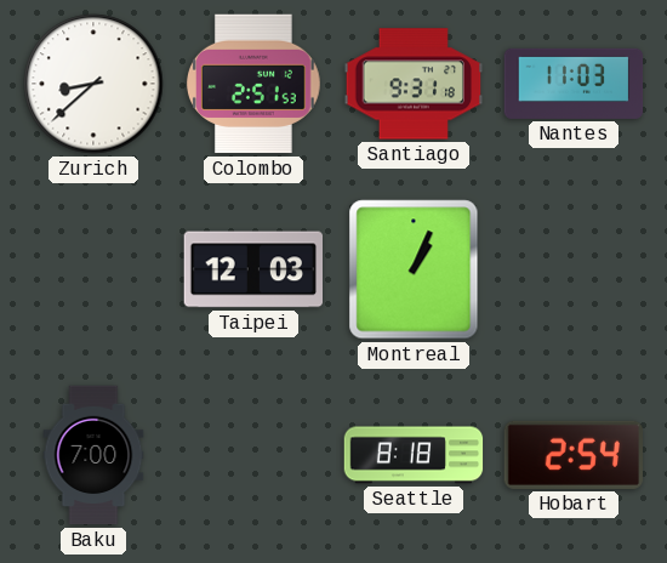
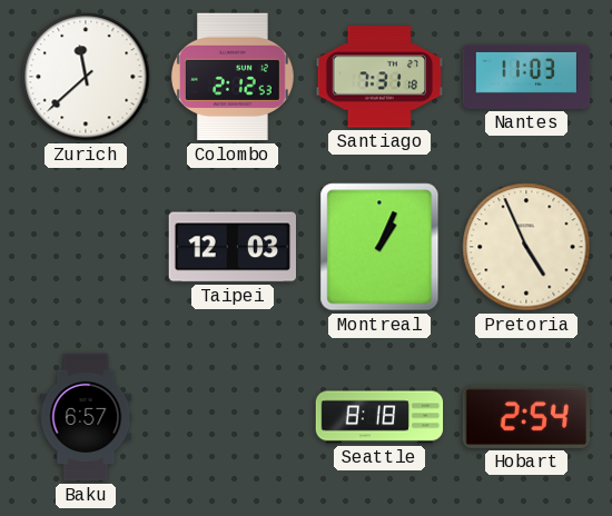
Zurich: 8:38 -> 11:38 (86, 77)
Colombo: 2:51 -> 2:12 (233, 77)
Santiago: 9:31 -> 7:31 (379, 77)
Pretoria: none -> 4:56 (526, 247)
Baku: 7:00 -> 6:57 (86, 417)
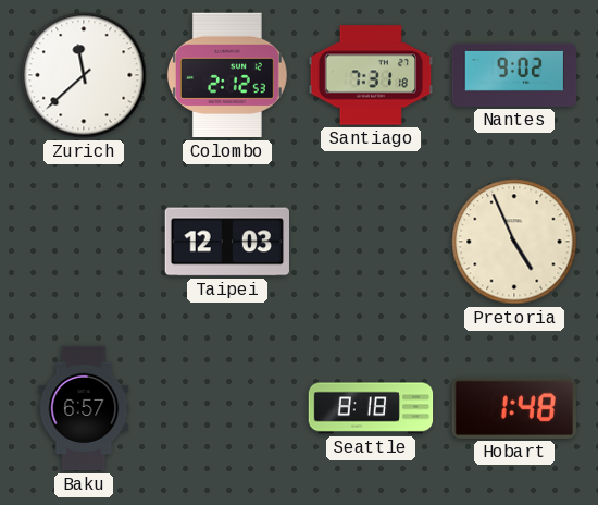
Nantes: 11:03 -> 9:02 (514, 75)
Montreal: 1:04 -> none (379, 247)
Hobart: 2:54 -> 1:48 (514, 408)
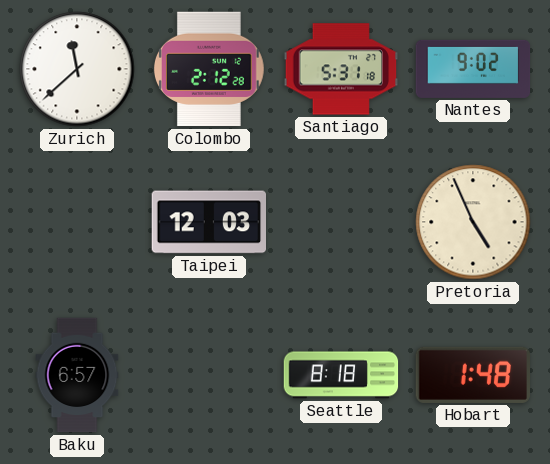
Colombo: 2:12:53 -> 2:12:28 (209, 69)
Santiago: 7:31 -> 5:31 (341, 69)
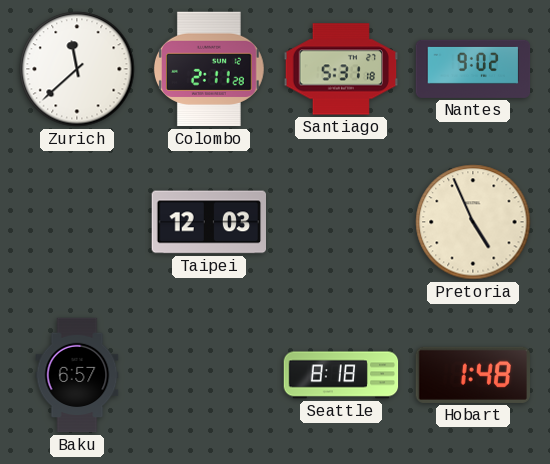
Colombo: 2:12 -> 2:11 (209, 69)
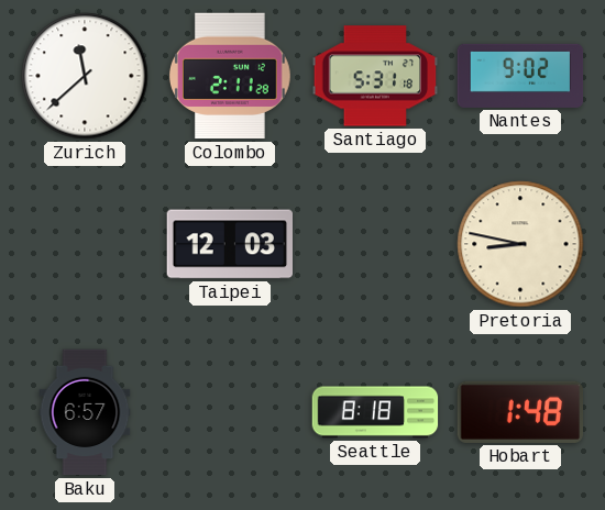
Pretoria: 4:56 -> 8:47 (520, 244)
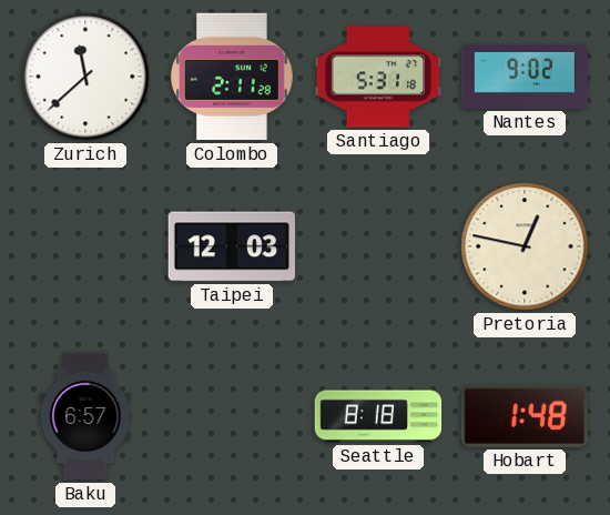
Pretoria: 8:47 -> 12:47 (525, 246)
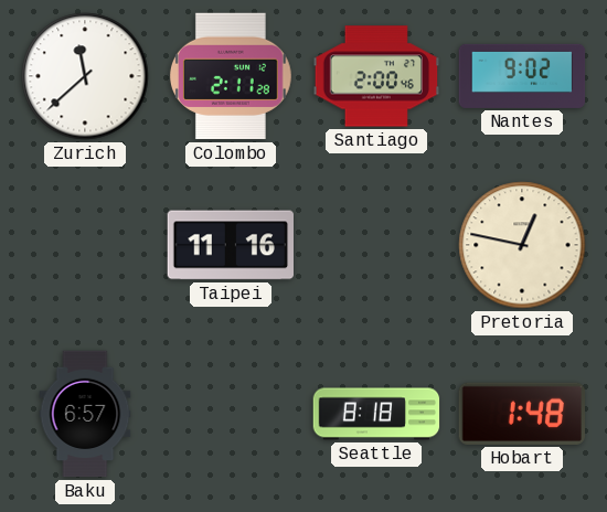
Santiago: 5:31 -> 2:00 (376, 76)
Taipei: 12:03 -> 11:16 (231, 245)
